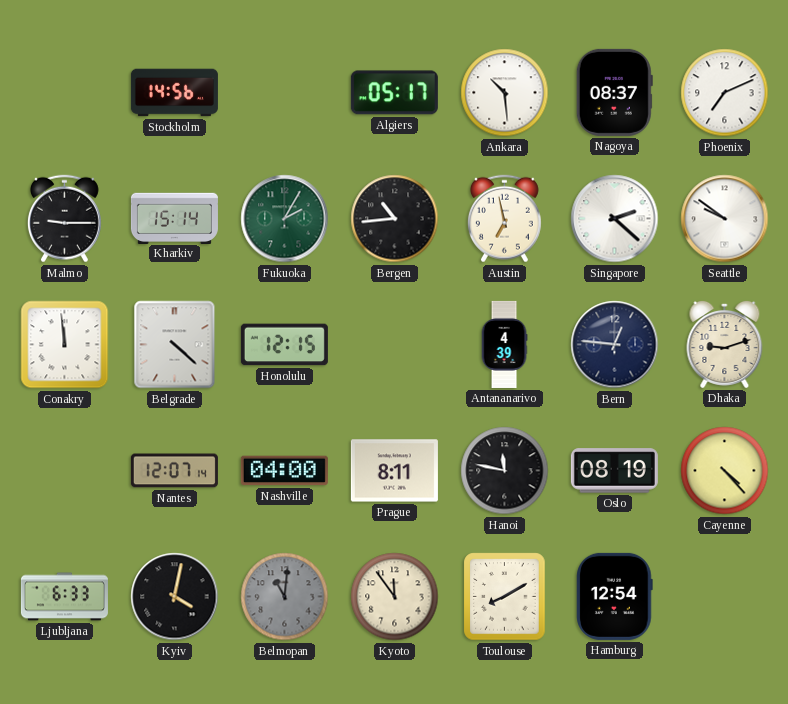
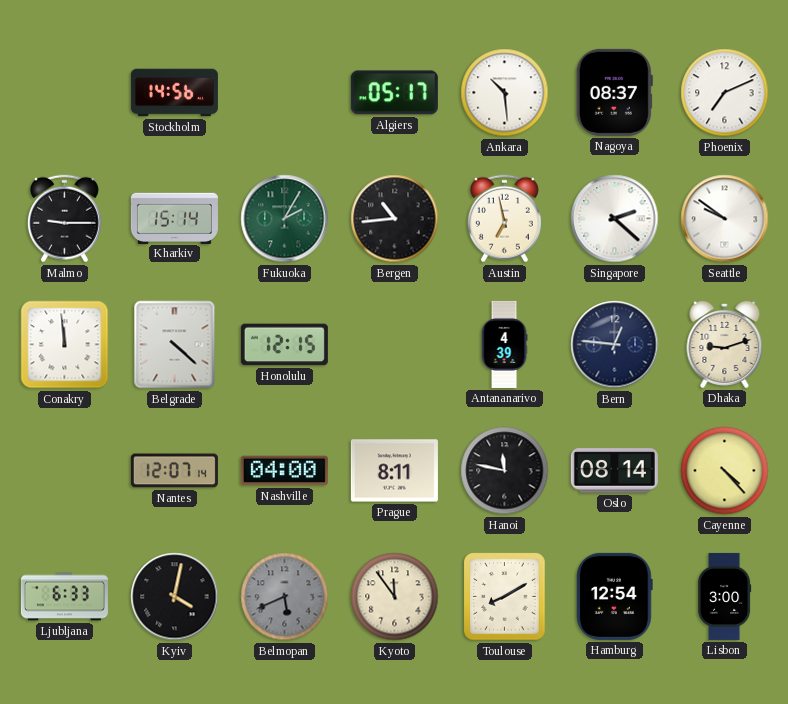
Oslo: 08:19 -> 08:14 (614, 471)
Belmopan: 11:01 -> 5:41 (285, 597)
Lisbon: none -> 3:00 (725, 596)
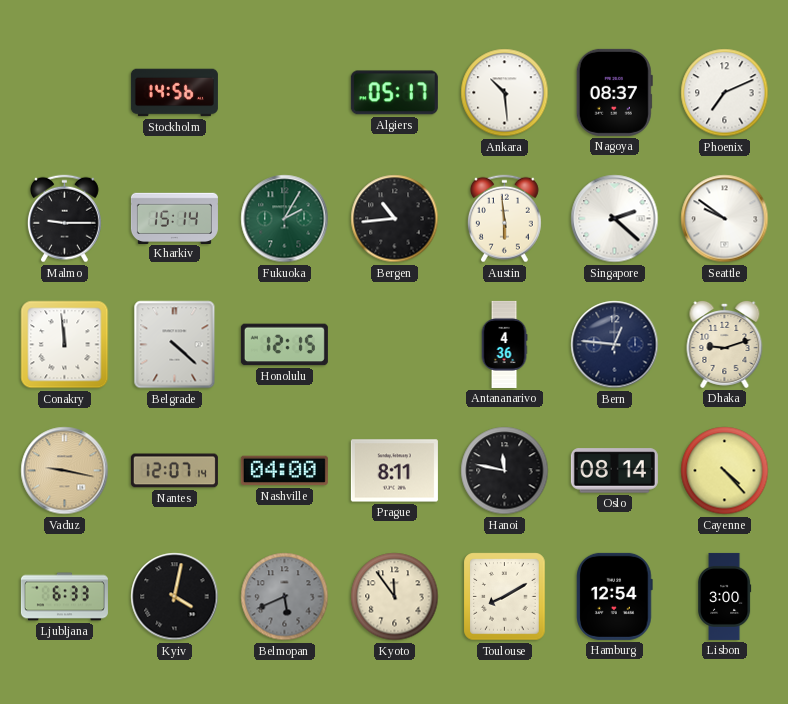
Austin: 6:58 -> 5:59 (504, 219)
Antananarivo: 4:39 -> 4:36 (504, 344)
Vaduz: none -> 9:17 (65, 471)
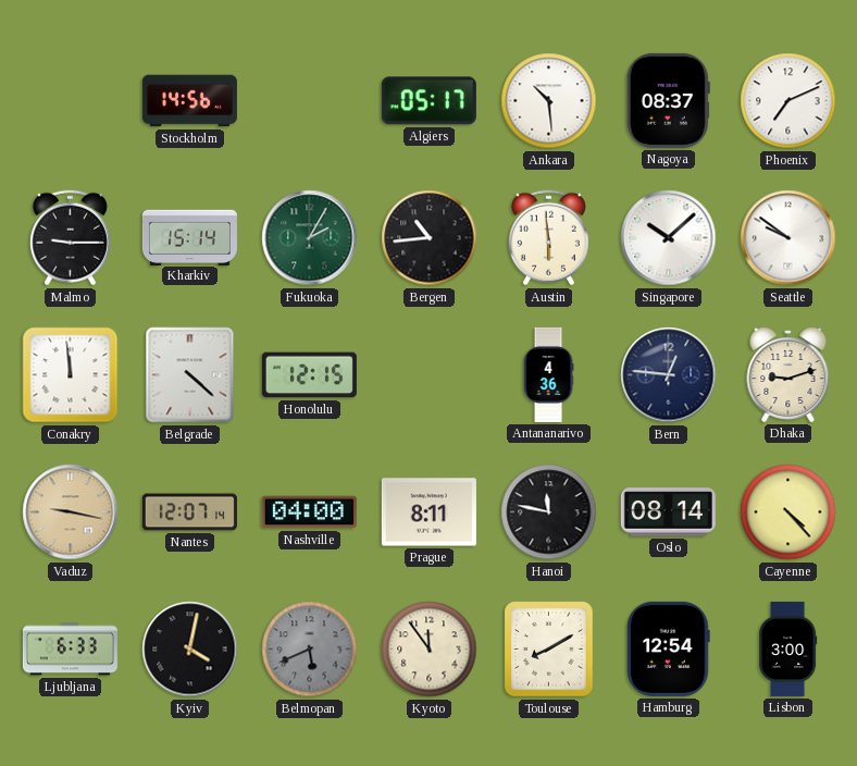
Singapore: 2:22 -> 10:08 (669, 238)
